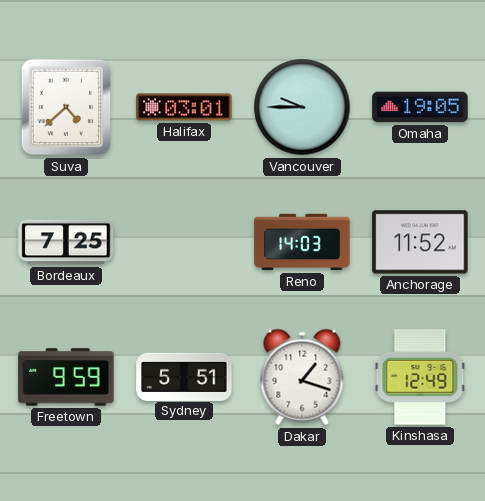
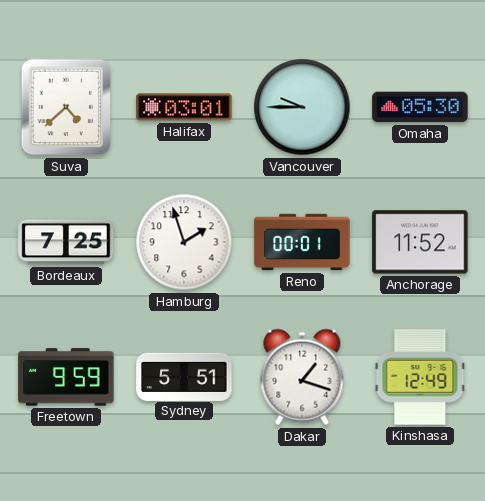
Omaha: 19:05 -> 05:30 (420, 107)
Hamburg: none -> 1:57 (184, 242)
Reno: 14:03 -> 00:01 (302, 242)
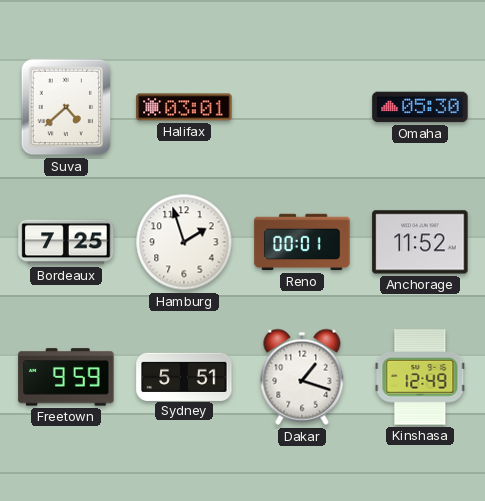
Vancouver: 9:45 -> none (302, 107)
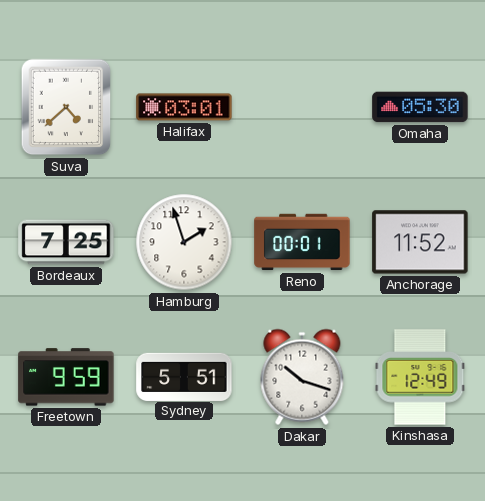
Dakar: 1:18 -> 10:18 (302, 377)
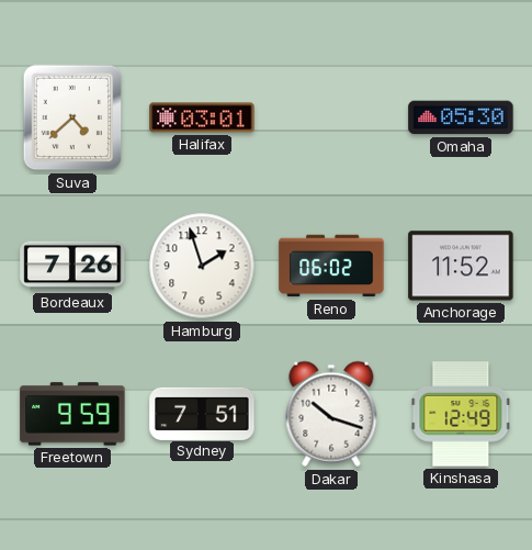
Bordeaux: 7:25 -> 7:26 (72, 266)
Reno: 00:01 -> 06:02 (331, 266)
Sydney: 5:51 -> 7:51 (202, 413)
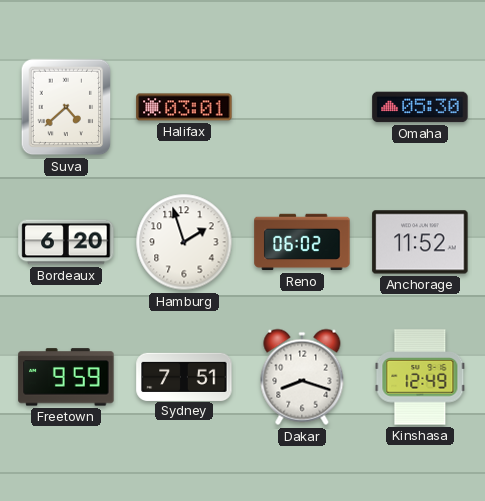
Bordeaux: 7:26 -> 6:20 (66, 242)
Dakar: 10:18 -> 8:18 (302, 377)
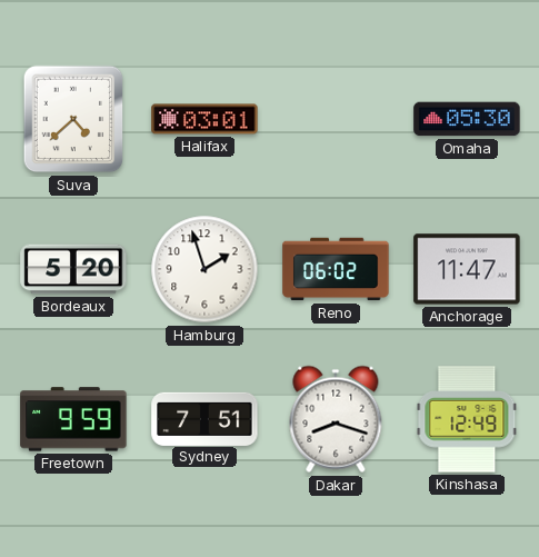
Bordeaux: 6:20 -> 5:20 (73, 269)
Anchorage: 11:52 -> 11:47 (467, 269)
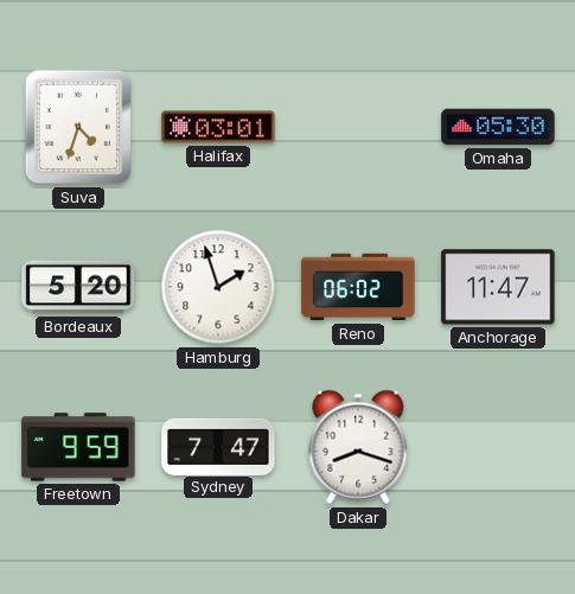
Suva: 4:38 -> 4:33 (78, 127)
Sydney: 7:51 -> 7:47 (218, 446)
Kinshasa: 12:49 -> none (467, 419)
